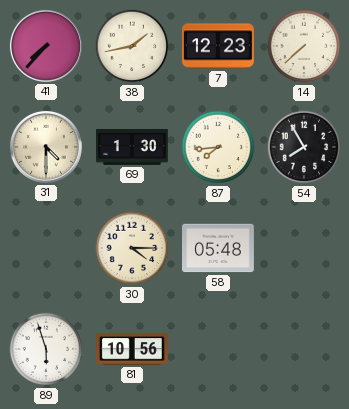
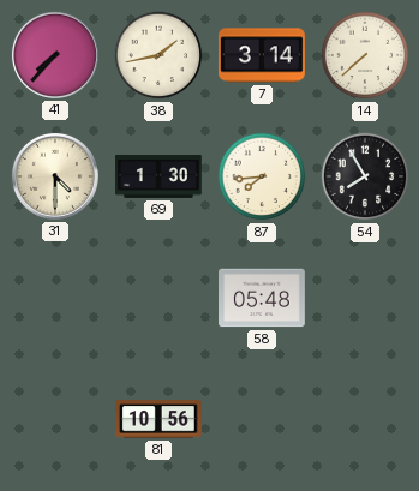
7: 12:23 -> 3:14 (262, 55)
30: 4:15 -> none (132, 248)
89: 5:57 -> none (46, 349)
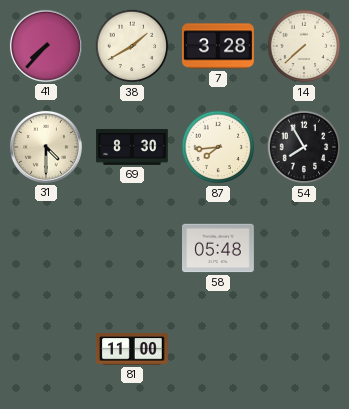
38: 1:43 -> 1:40 (132, 46)
7: 3:14 -> 3:28 (218, 46)
69: 1:30 -> 8:30 (133, 147)
81: 10:56 -> 11:00 (133, 349)
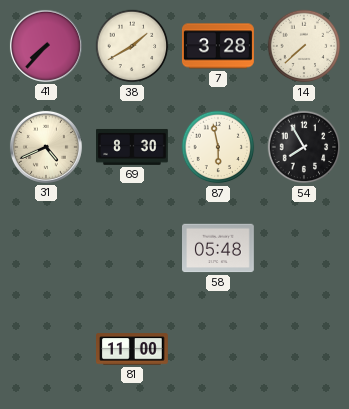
31: 4:30 -> 4:41 (46, 147)
87: 7:44 -> 5:58 (218, 147)
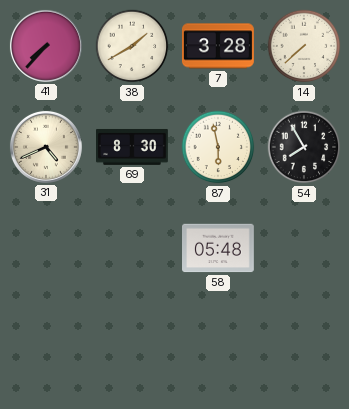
81: 11:00 -> none (133, 349)
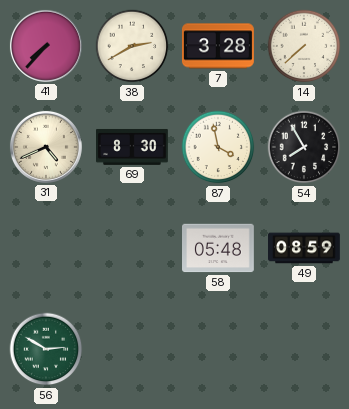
38: 1:40 -> 2:40 (132, 46)
87: 5:58 -> 3:58 (218, 147)
49: none -> 08:59 (305, 248)
56: none -> 2:50 (46, 349)
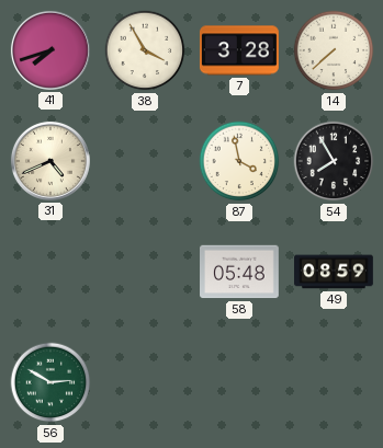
41: 7:37 -> 7:42 (50, 50)
38: 2:40 -> 3:55 (145, 50)
69: 8:30 -> none (133, 147)
